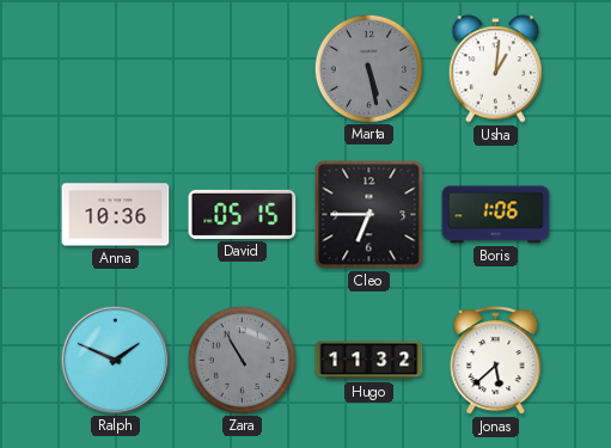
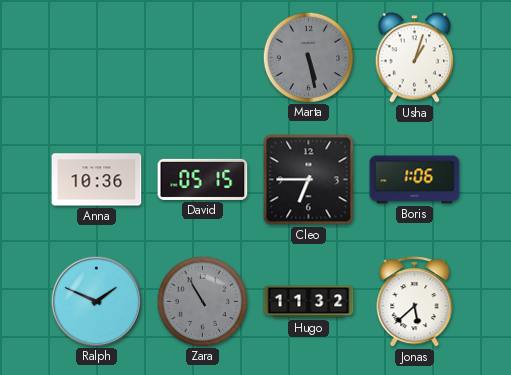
Usha: 1:01 -> 1:03 (414, 58)
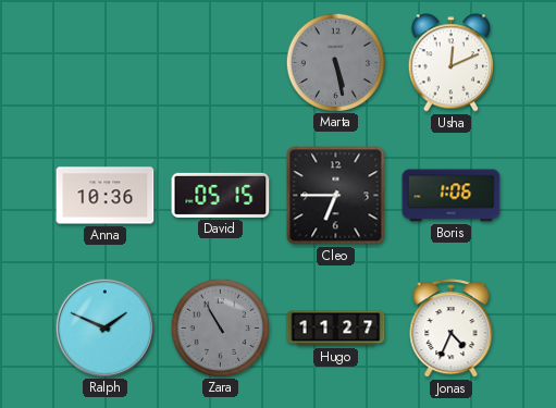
Usha: 1:03 -> 12:11 (450, 63)
Hugo: 11:32 -> 11:27 (336, 329)
Jonas: 5:38 -> 4:34 (452, 329)
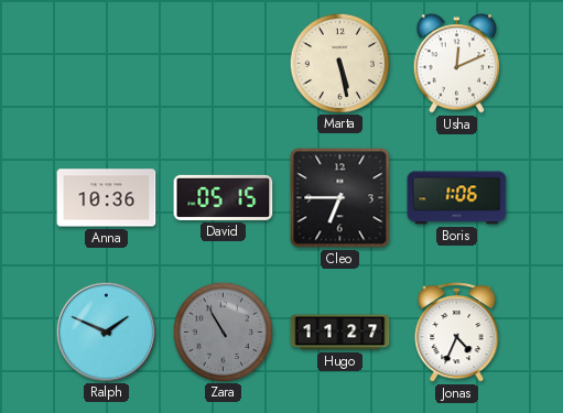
Marta dial: grey -> cream (339, 63)
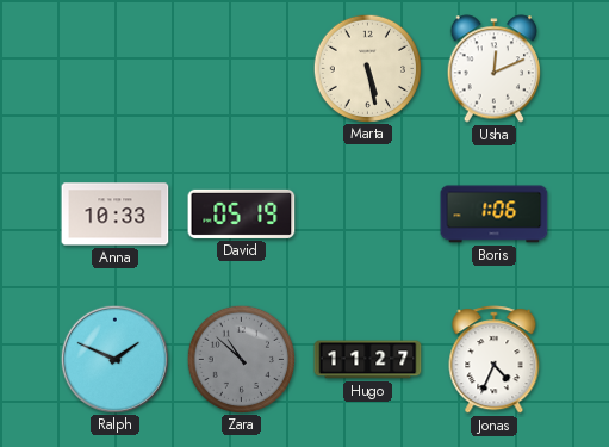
Anna: 10:36 -> 10:33 (116, 215)
David: 05:15 -> 05:19 (242, 213)
Cleo: 6:45 -> none (340, 198)
Zara: 10:55 -> 10:52 (241, 359)
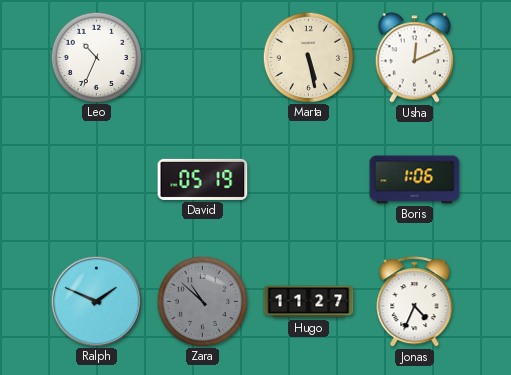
Leo: none -> 10:34 (96, 57)
Anna: 10:33 -> none (116, 215)
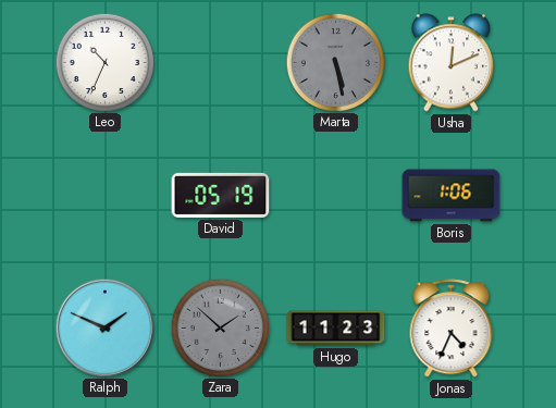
Marta dial: cream -> grey (335, 62)
Zara: 10:52 -> 1:52 (220, 327)
Hugo: 11:27 -> 11:23 (336, 329)
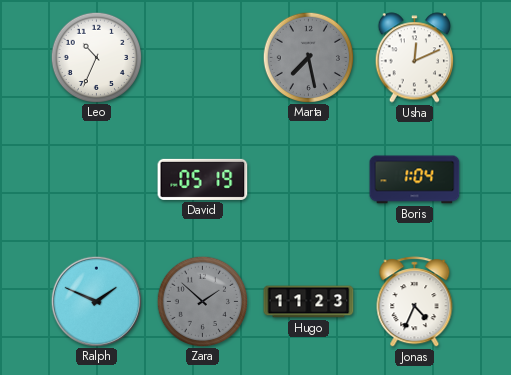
Marta: 5:28 -> 7:28 (308, 57)
Boris: 1:06 -> 1:04 (415, 180)
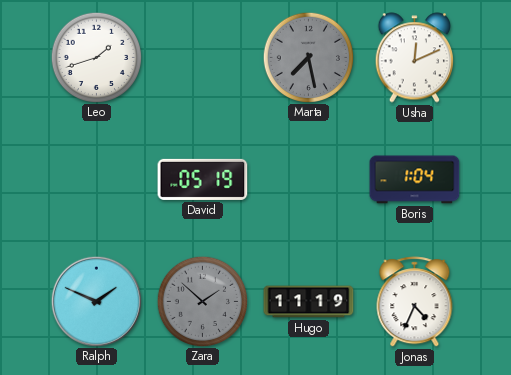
Leo: 10:34 -> 1:42 (96, 57)
Hugo: 11:23 -> 11:19 (309, 302)
